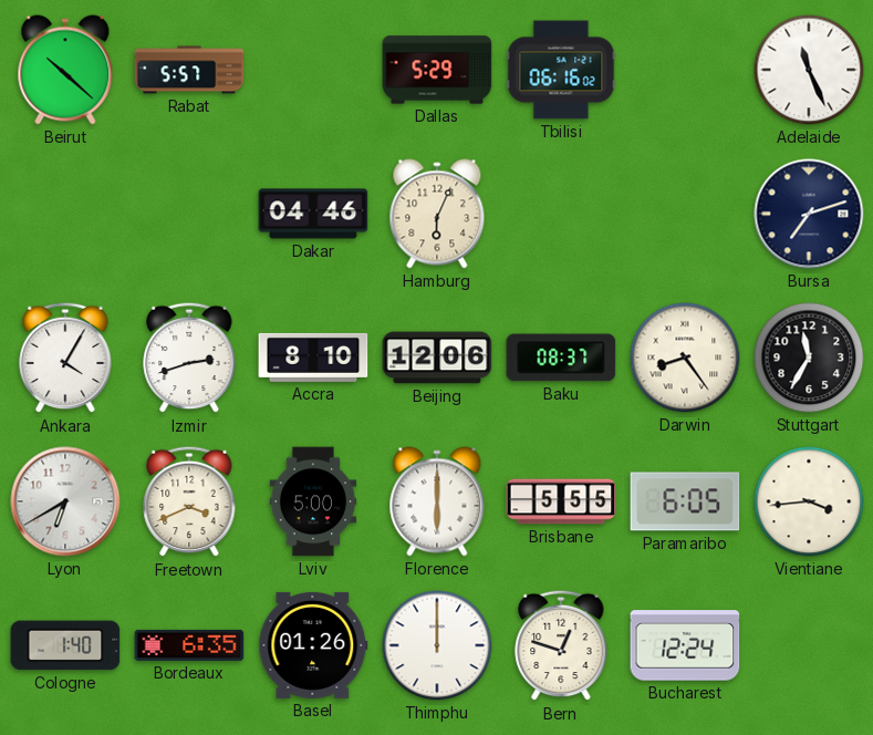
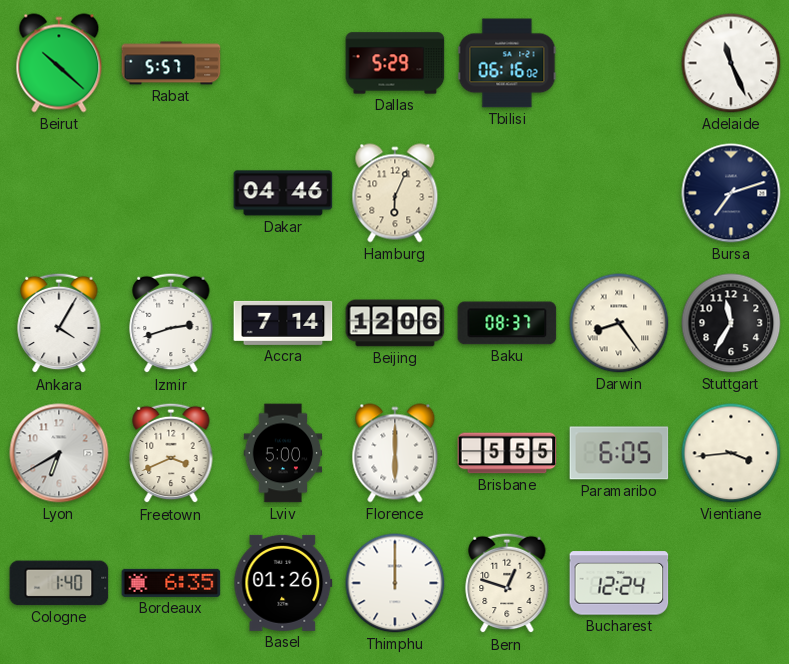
Accra: 8:10 -> 7:14 (283, 323)
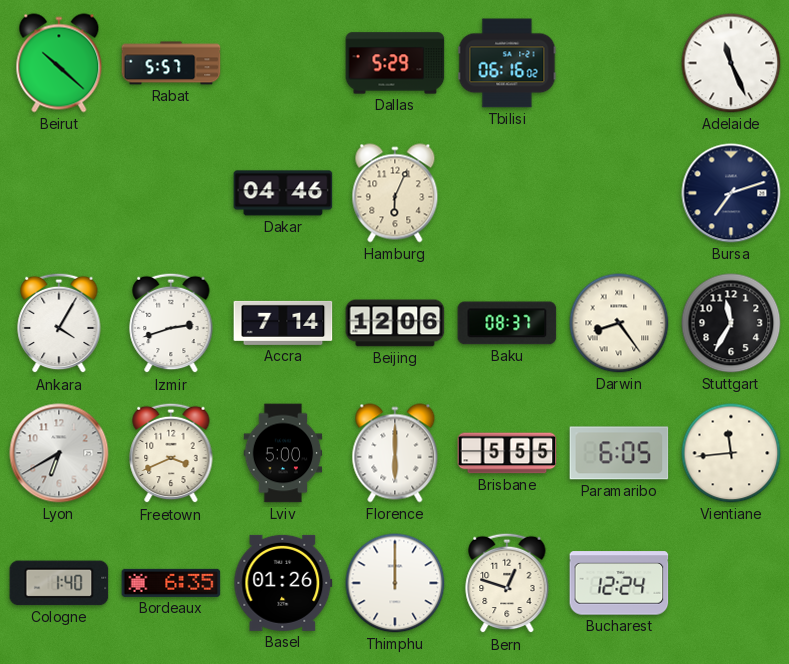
Vientiane: 3:44 -> 11:44 (731, 453)
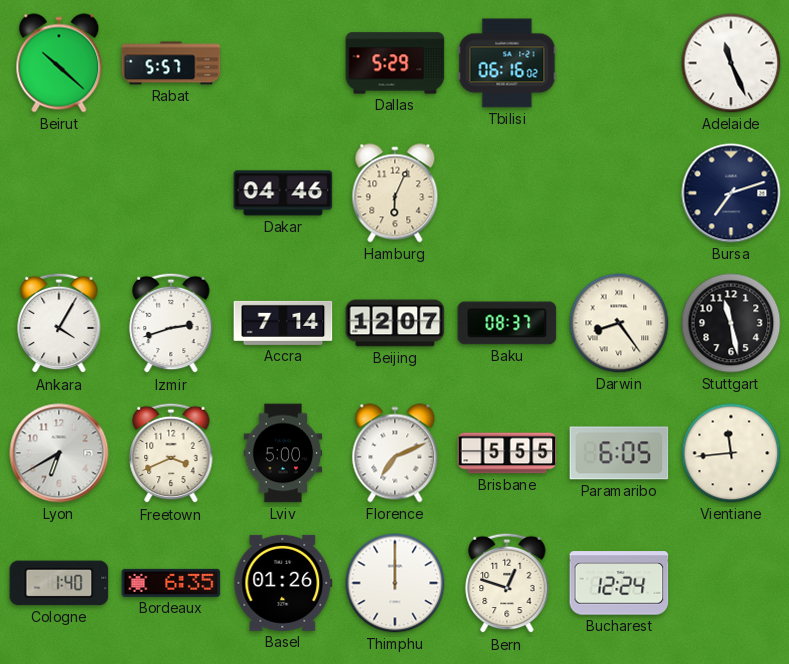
Beijing: 12:06 -> 12:07 (395, 323)
Stuttgart: 11:35 -> 11:28 (731, 323)
Florence: 6:00 -> 7:11 (395, 453)
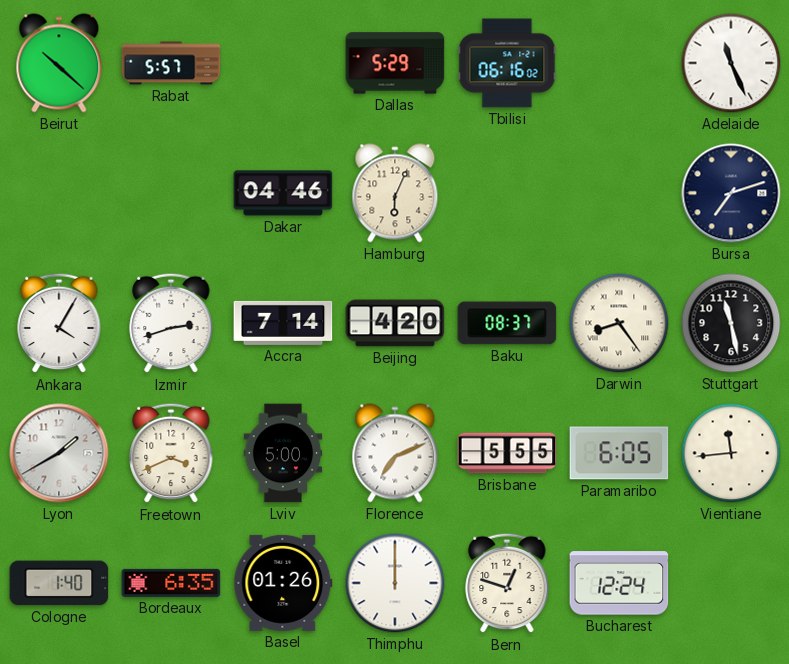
Beijing: 12:07 -> 4:20 (395, 323)
Lyon: 6:40 -> 1:40 (59, 453)
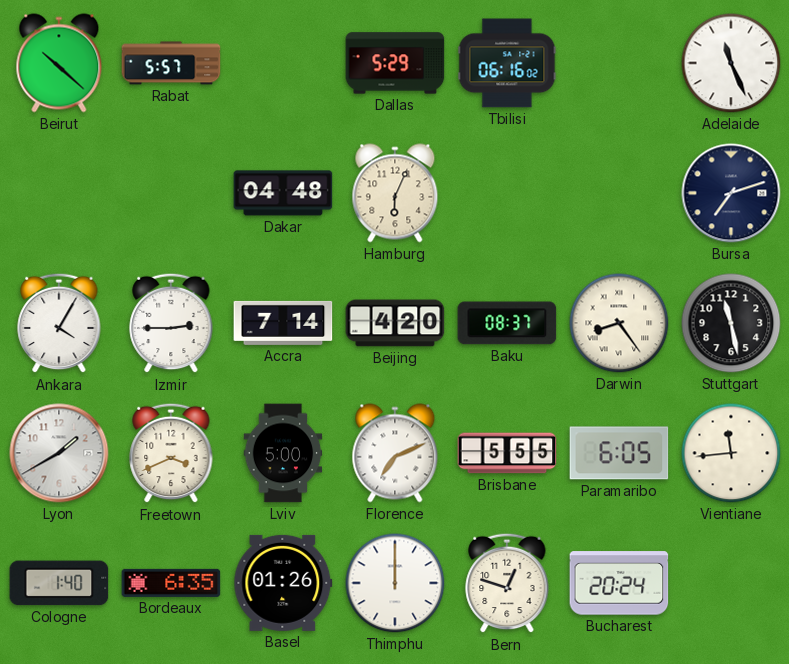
Dakar: 04:46 -> 04:48 (283, 193)
Izmir: 2:42 -> 2:45 (171, 323)
Bucharest: 12:24 -> 20:24 (619, 583)
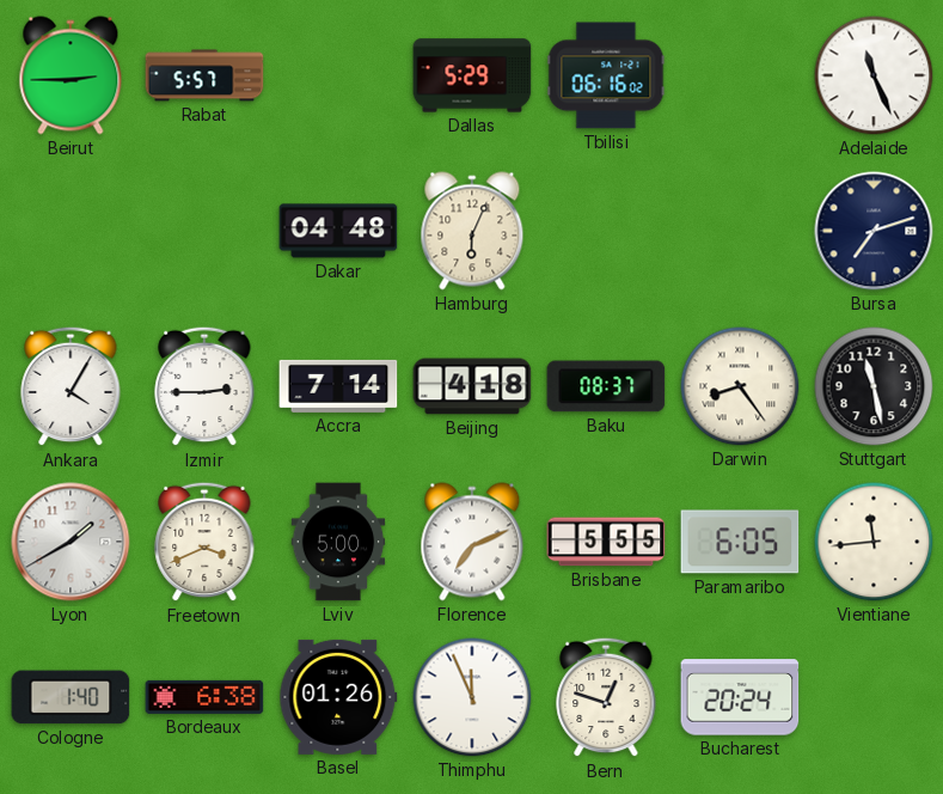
Beirut: 10:22 -> 2:45 (71, 75)
Beijing: 4:20 -> 4:18 (472, 386)
Bordeaux: 6:35 -> 6:38 (204, 697)
Thimphu: 12:00 -> 11:56 (472, 697)
